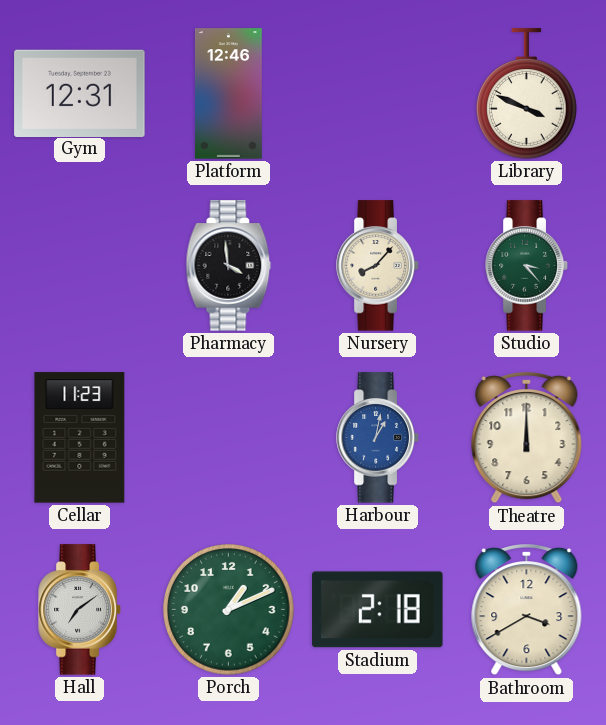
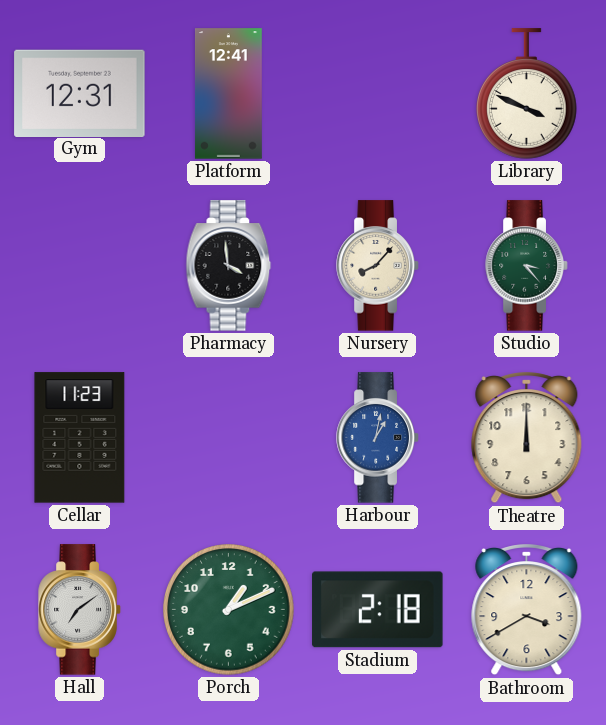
Platform: 12:46 -> 12:41 (228, 94)
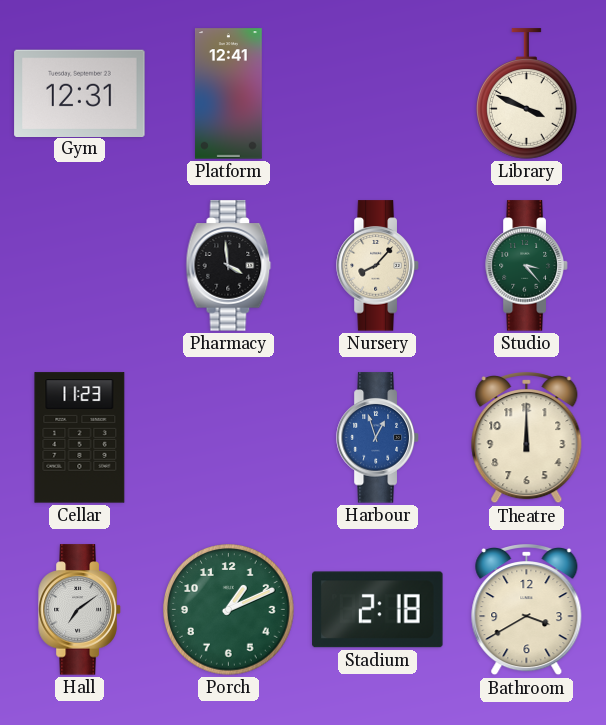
Harbour: 1:02 -> 12:57 (378, 438)
